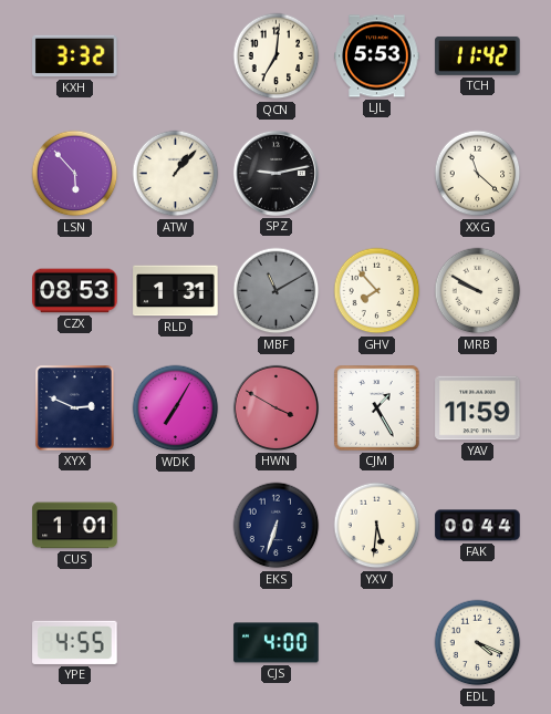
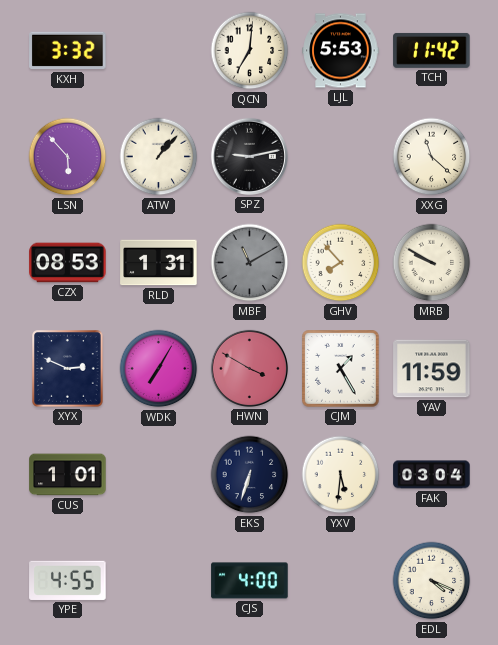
FAK: 00:44 -> 03:04 (432, 475)
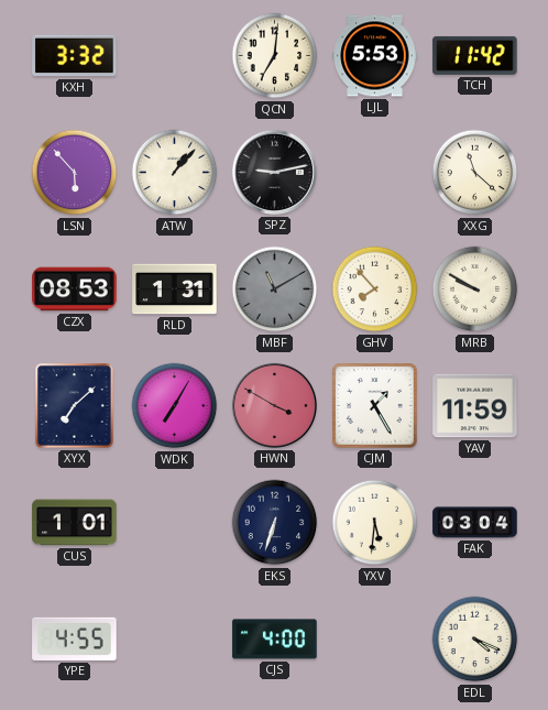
XYX: 2:49 -> 7:08 (75, 406)
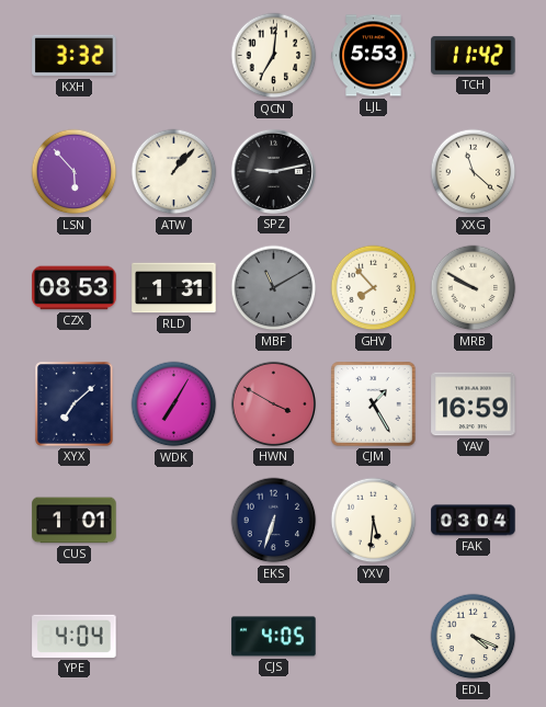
YAV: 11:59 -> 16:59 (474, 404)
YPE: 4:55 -> 4:04 (75, 636)
CJS: 4:00 -> 4:05 (274, 637)
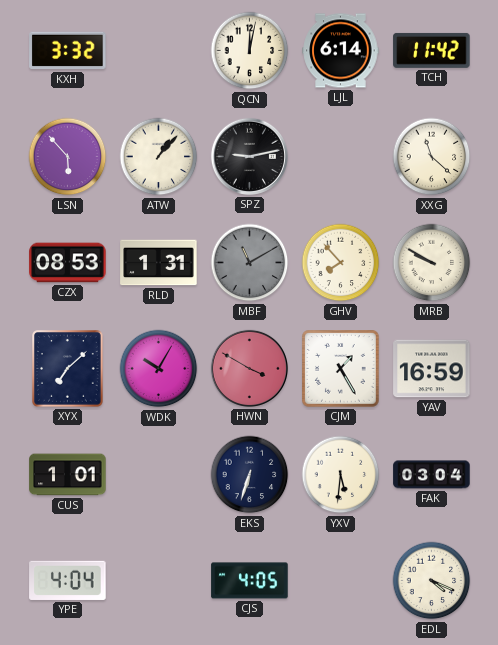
QCN: 7:01 -> 12:02 (250, 51)
LJL: 5:53 -> 6:14 (341, 51)
WDK: 7:05 -> 10:05 (159, 369)
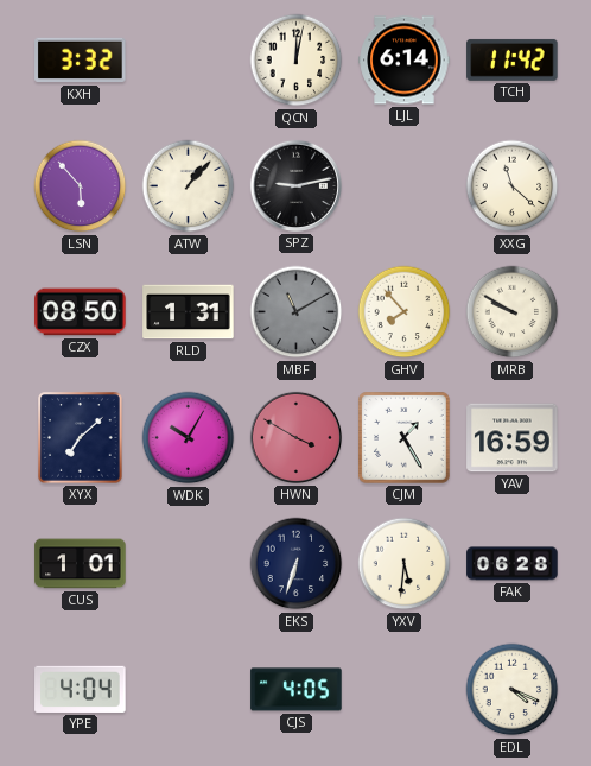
CZX: 08:53 -> 08:50 (81, 312)
FAK: 03:04 -> 06:28 (513, 564)
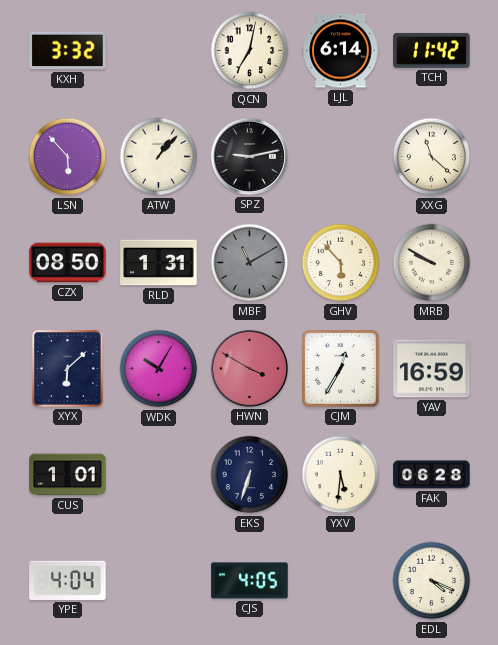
QCN: 12:02 -> 7:02 (250, 51)
GHV: 7:53 -> 5:53 (341, 263)
XYX: 7:08 -> 6:08 (68, 369)
CJM: 1:25 -> 12:35 (341, 369)
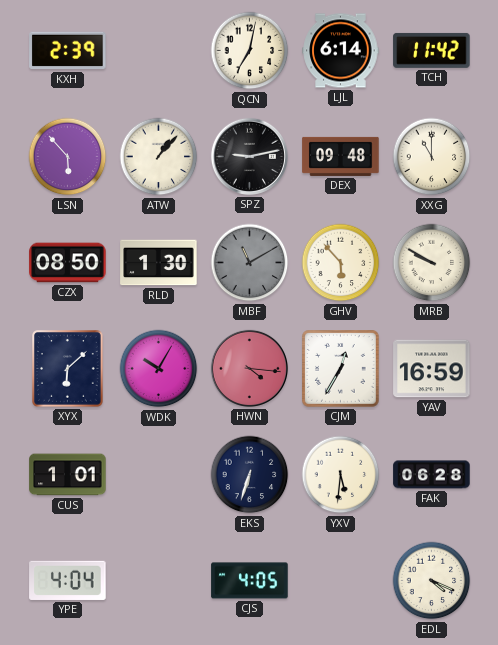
KXH: 3:32 -> 2:39 (68, 51)
DEX: none -> 09:48 (341, 156)
XXG: 11:22 -> 11:00 (432, 157)
RLD: 1:31 -> 1:30 (159, 263)
HWN: 3:50 -> 4:16 (249, 368)
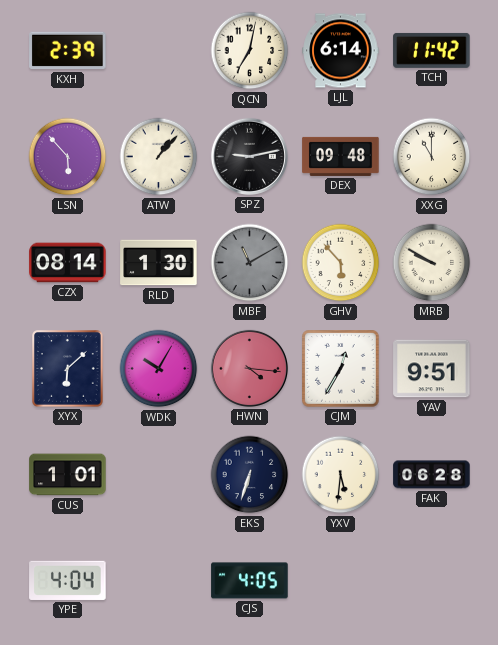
CZX: 08:50 -> 08:14 (68, 263)
YAV: 16:59 -> 9:51 (432, 369)
EDL: 4:19 -> none (432, 581)
